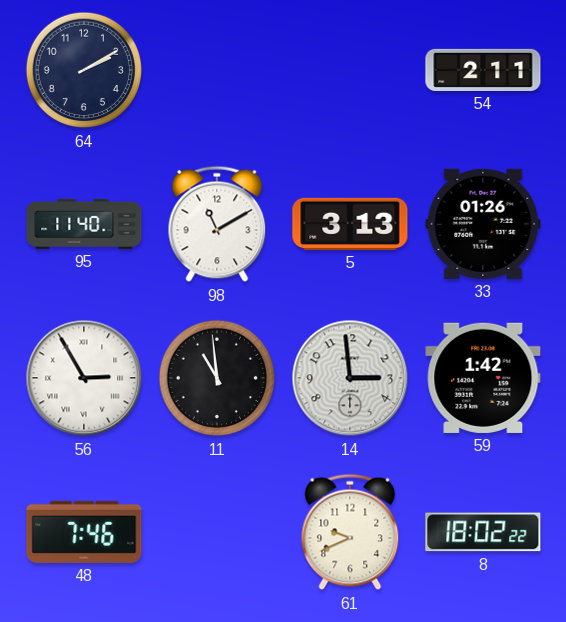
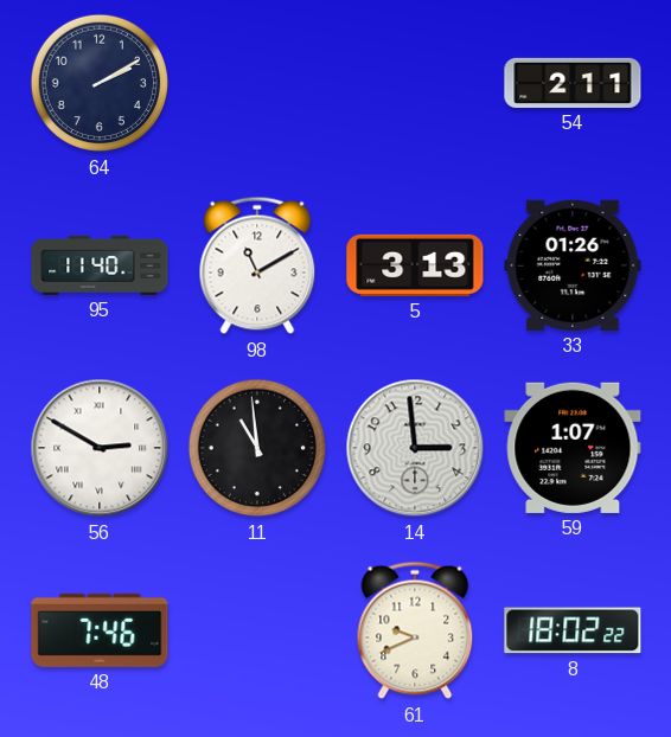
56: 2:55 -> 2:50 (100, 448)
59: 1:42 -> 1:07 (573, 448)
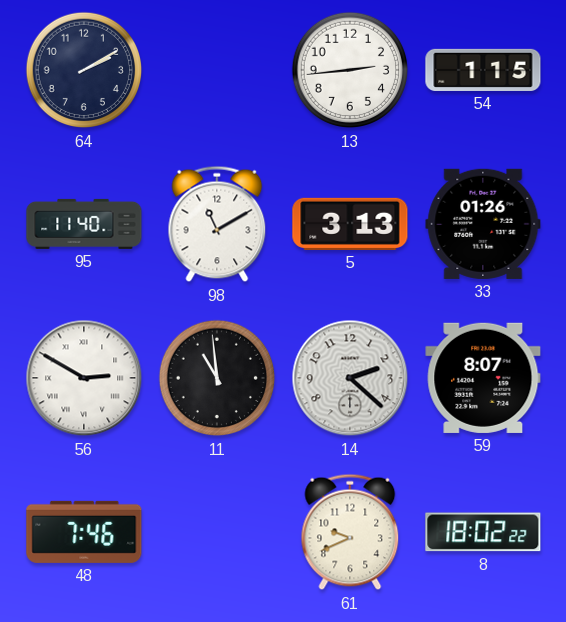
13: none -> 2:44 (350, 70)
54: 2:11 -> 1:15 (483, 70)
14: 2:59 -> 2:22 (350, 378)
59: 1:07 -> 8:07 (483, 378)
